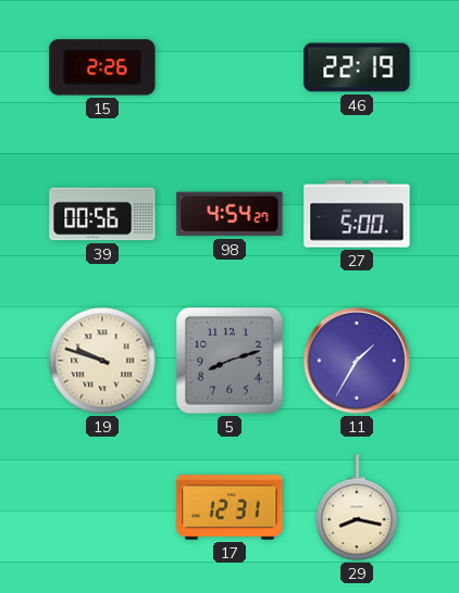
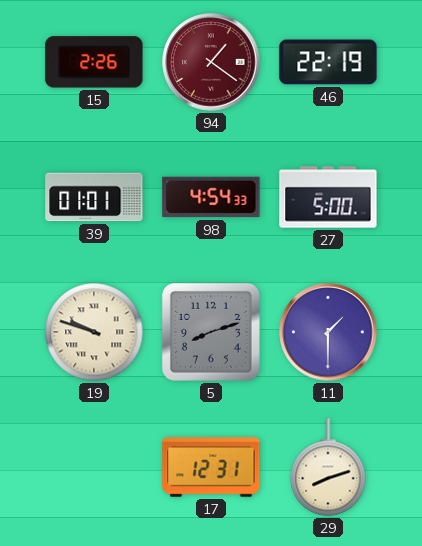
94: none -> 1:21 (211, 62)
39: 00:56 -> 01:01 (94, 197)
98: 4:54:27 -> 4:54:33 (211, 197)
11: 1:35 -> 1:30 (328, 332)
29: 8:17 -> 8:12 (328, 467)
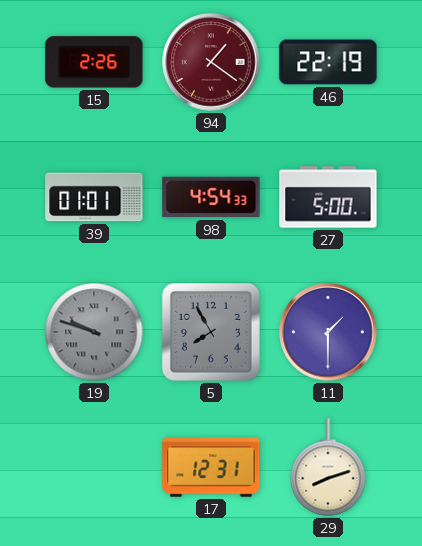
19 dial: cream -> grey (94, 332)
5: 8:12 -> 7:55 (211, 332)
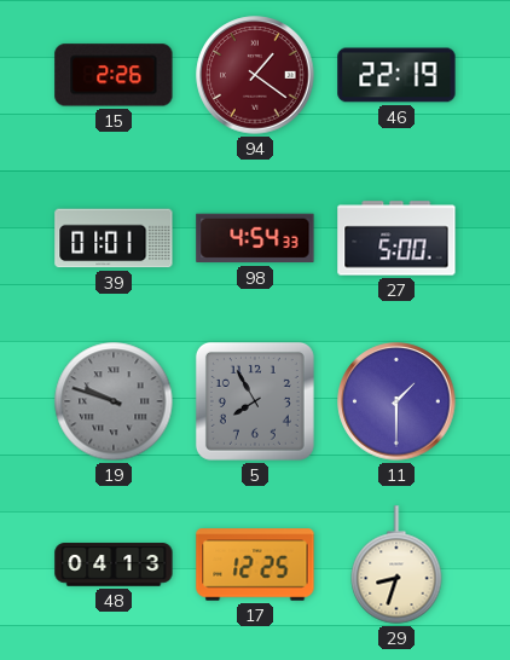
48: none -> 04:13 (114, 565)
17: 12:31 -> 12:25 (255, 565)
29: 8:12 -> 8:33 (396, 565)
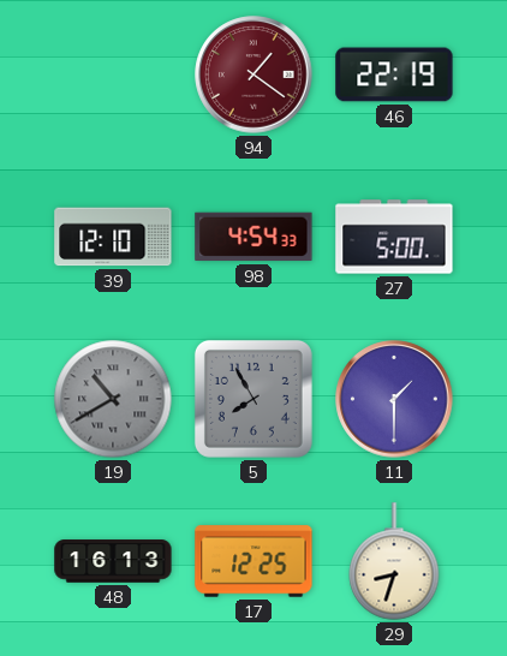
15: 2:26 -> none (114, 75)
39: 01:01 -> 12:10 (113, 237)
19: 9:48 -> 10:40 (113, 399)
48: 04:13 -> 16:13 (113, 561)
